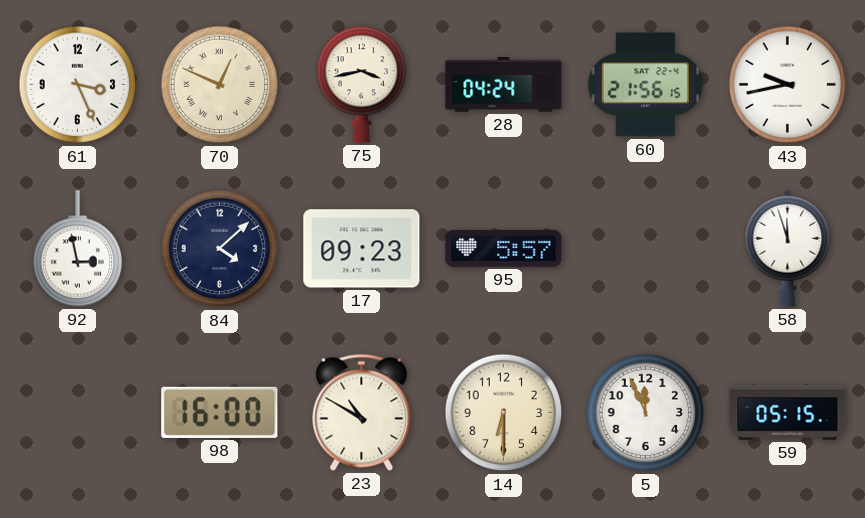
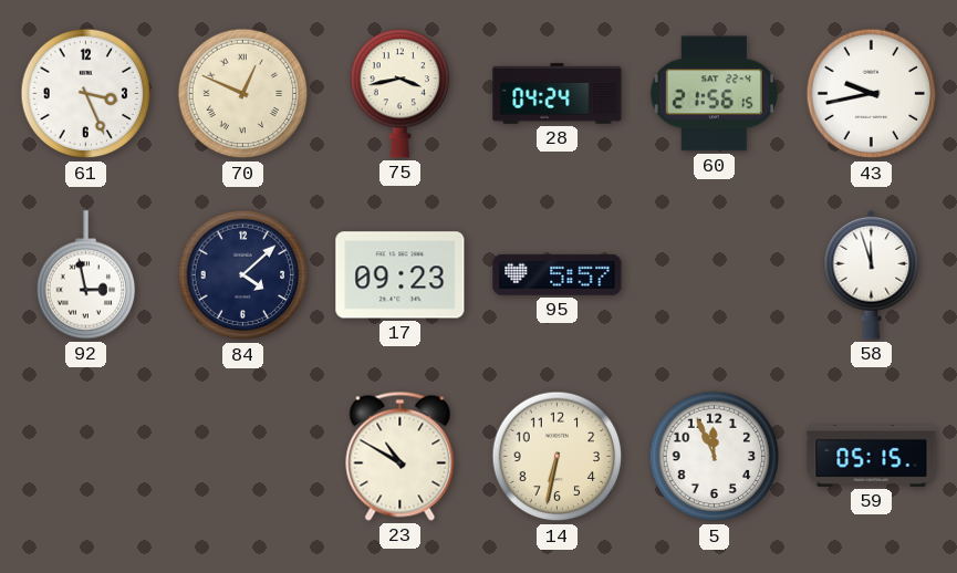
98: 16:00 -> none (220, 412)
14: 6:30 -> 6:32 (558, 457)
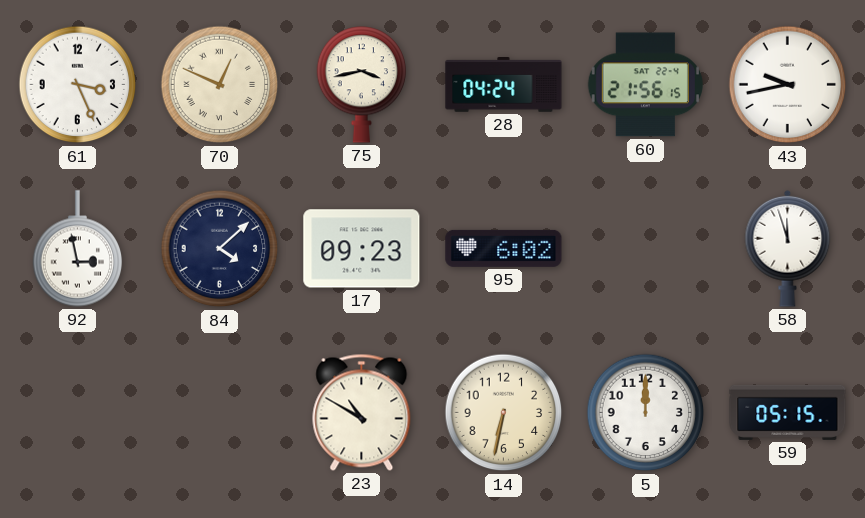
95: 5:57 -> 6:02 (504, 248)
5: 11:56 -> 12:00 (646, 413)
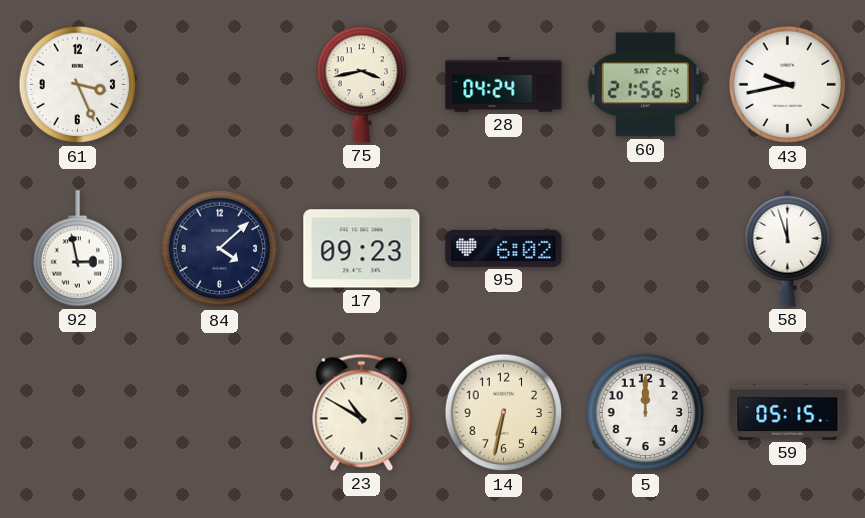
70: 12:49 -> none (220, 85)
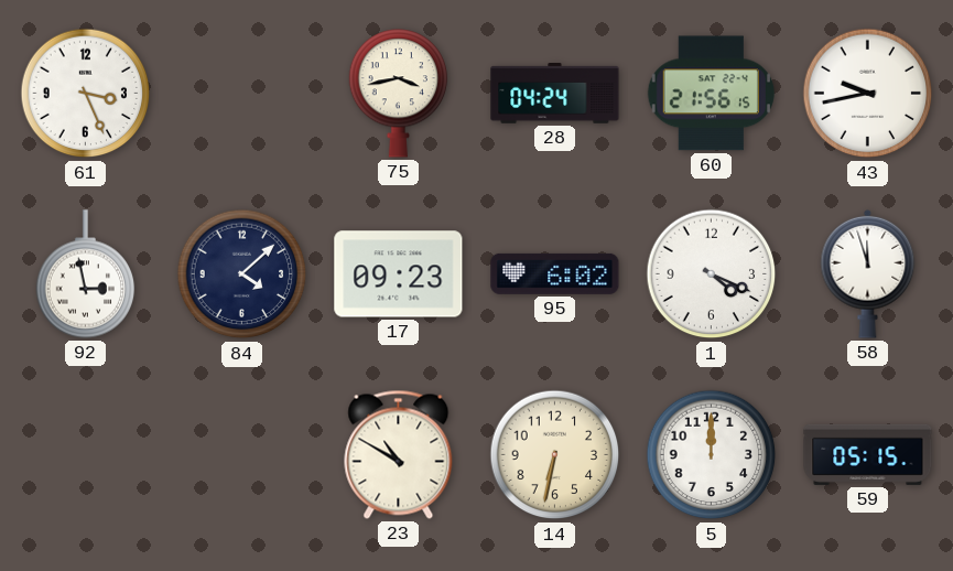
1: none -> 4:19 (712, 274)
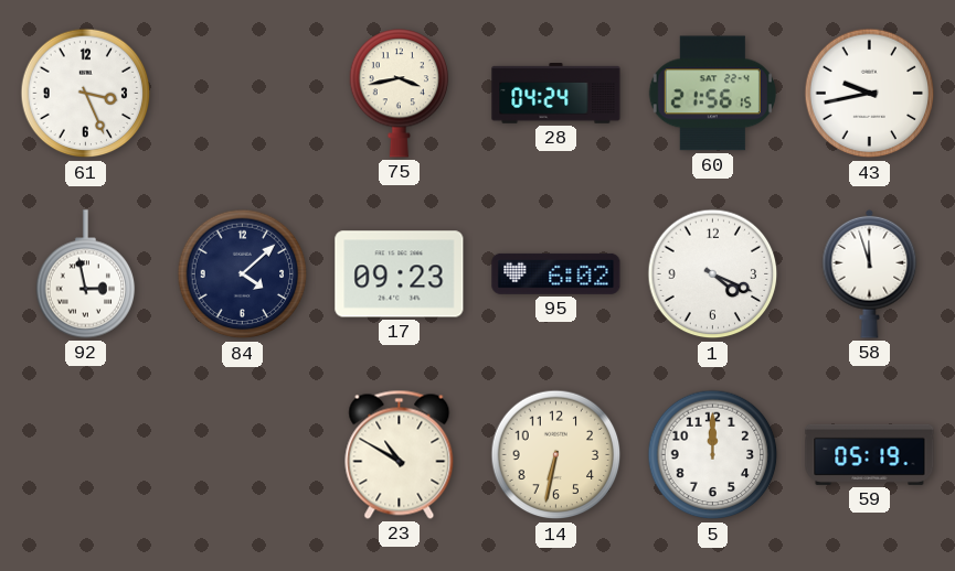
59: 05:15 -> 05:19 (870, 454)
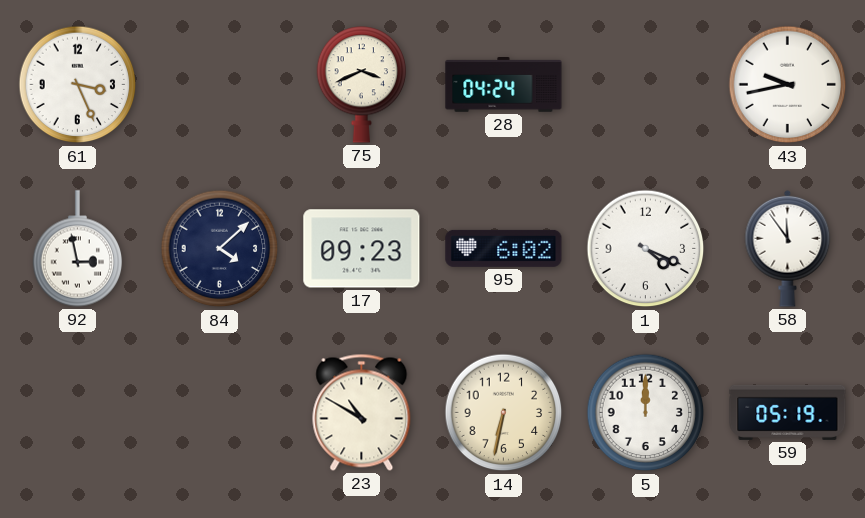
75: 3:43 -> 3:41 (362, 85)
60: 21:56 -> none (712, 94)
58: 11:57 -> 11:54 (788, 248)
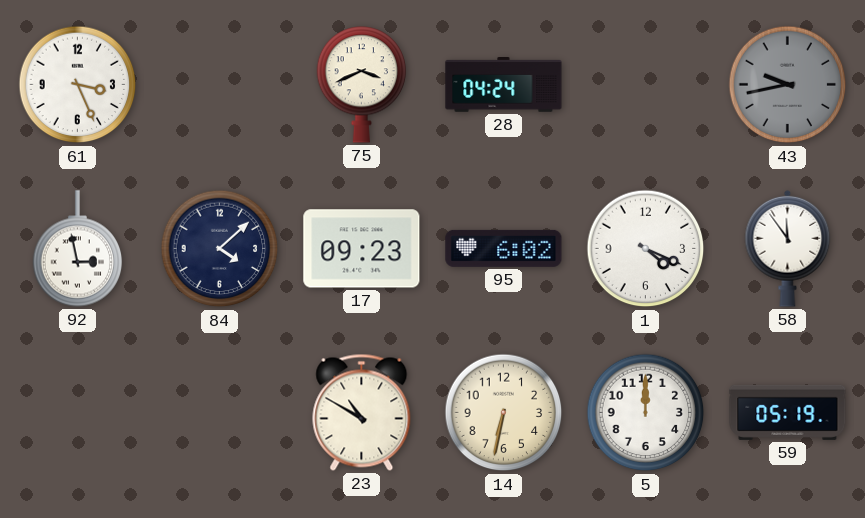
43 dial: white -> grey (788, 85)
